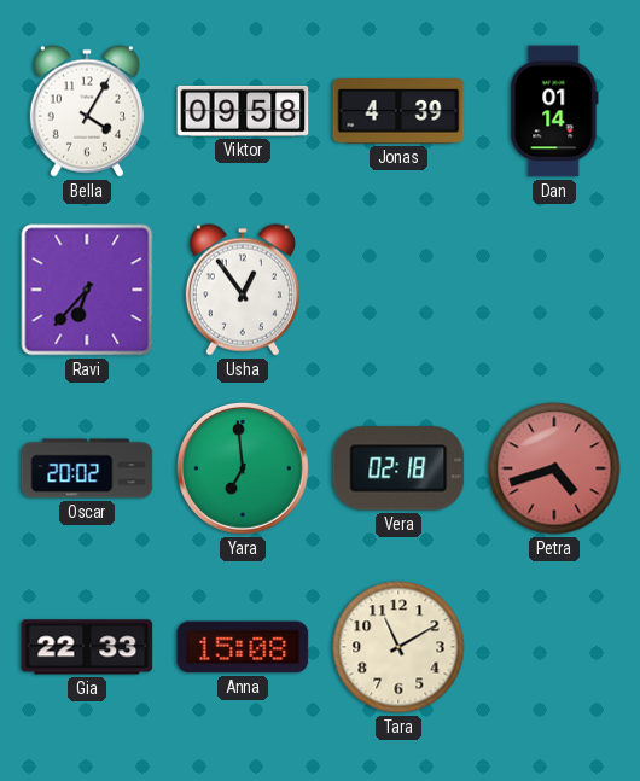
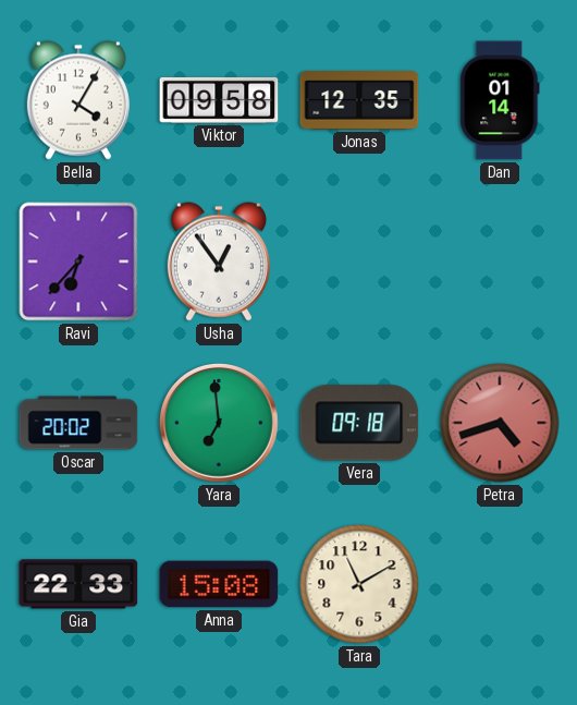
Jonas: 4:39 -> 12:35 (359, 101)
Vera: 02:18 -> 09:18 (359, 423)
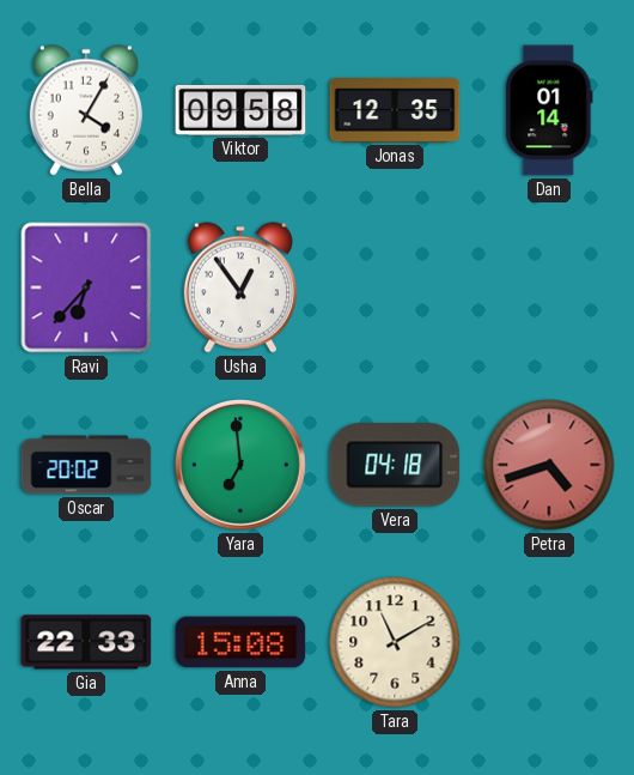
Vera: 09:18 -> 04:18 (395, 465)
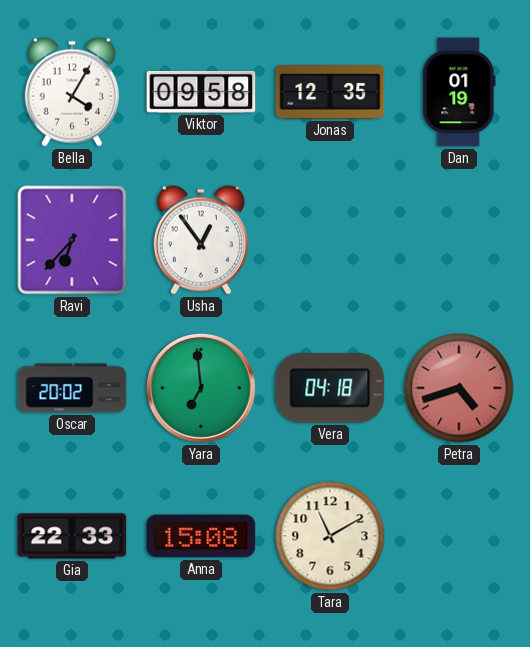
Dan: 01:14 -> 01:19 (459, 92)
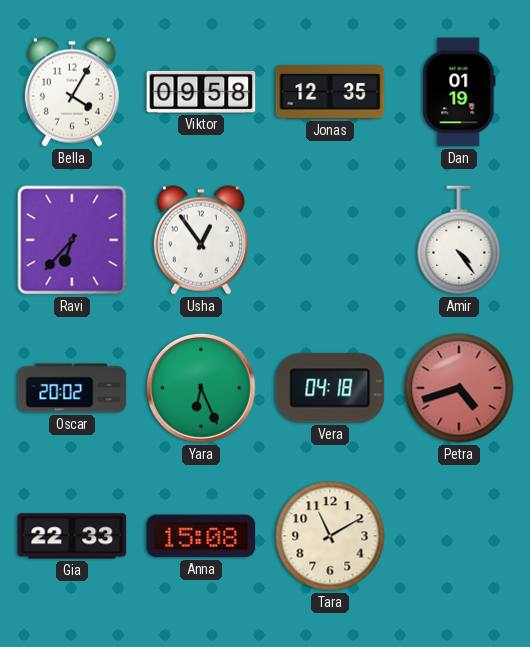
Amir: none -> 4:24 (459, 240)
Yara: 6:59 -> 6:26 (202, 389)
